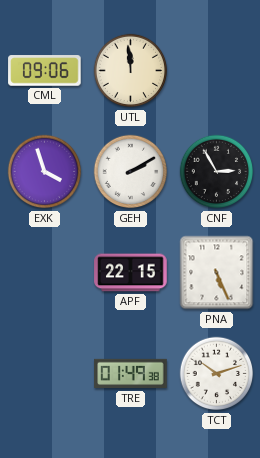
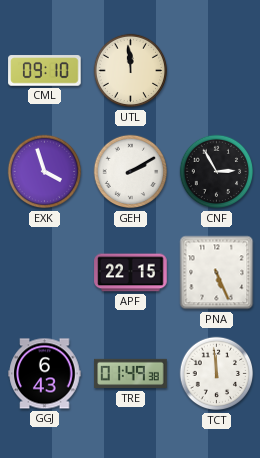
CML: 09:06 -> 09:10 (45, 71)
GGJ: none -> 6:43 (45, 374)
TCT: 10:12 -> 11:59 (217, 374)
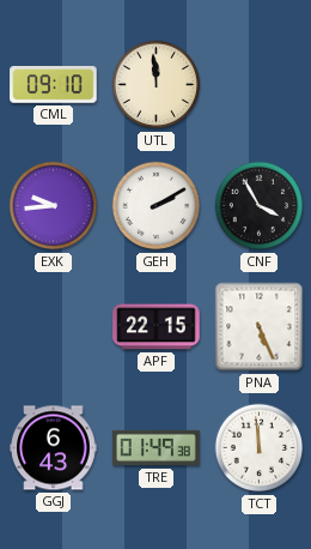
EXK: 3:57 -> 9:44 (54, 206)
CNF: 2:55 -> 3:55 (260, 206)
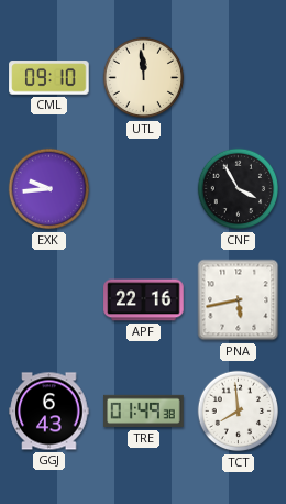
GEH: 2:10 -> none (157, 206)
APF: 22:15 -> 22:16 (144, 300)
PNA: 5:26 -> 5:43 (239, 300)
TCT: 11:59 -> 7:59 (239, 412)
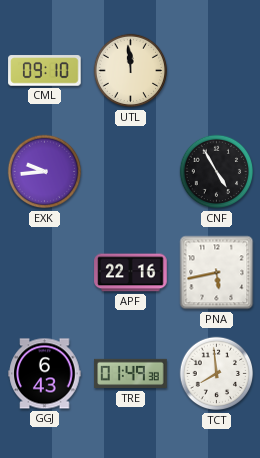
CNF: 3:55 -> 4:55 (217, 172)
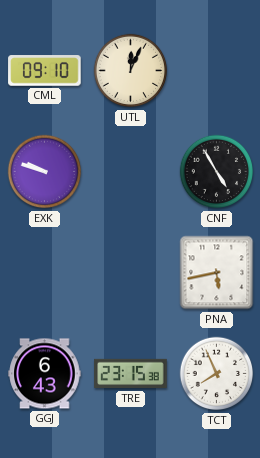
UTL: 11:59 -> 12:04 (131, 71)
EXK: 9:44 -> 9:48 (45, 172)
APF: 22:16 -> none (131, 273)
TRE: 01:49 -> 23:15 (131, 374)
TCT: 7:59 -> 7:56 (217, 374)
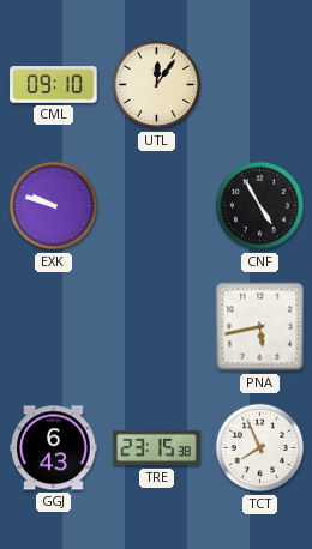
UTL: 12:04 -> 12:06 (157, 85)
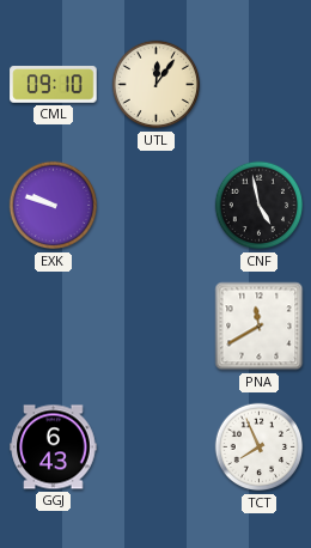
CNF: 4:55 -> 4:58 (260, 206)
PNA: 5:43 -> 11:40 (260, 327)
TRE: 23:15 -> none (157, 448)
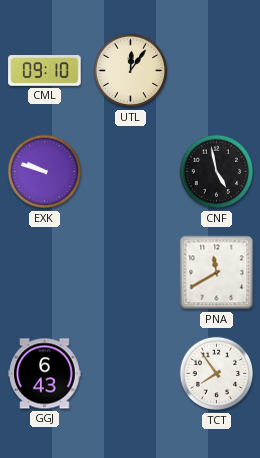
TCT: 7:56 -> 7:54 (217, 374)
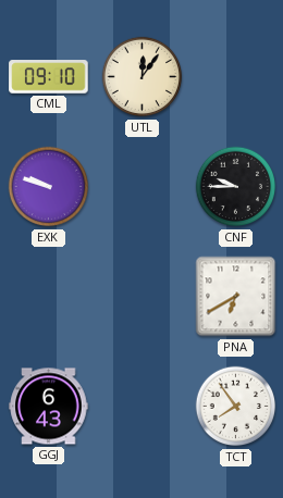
CNF: 4:58 -> 9:45 (236, 187)
PNA: 11:40 -> 6:40 (236, 297)
